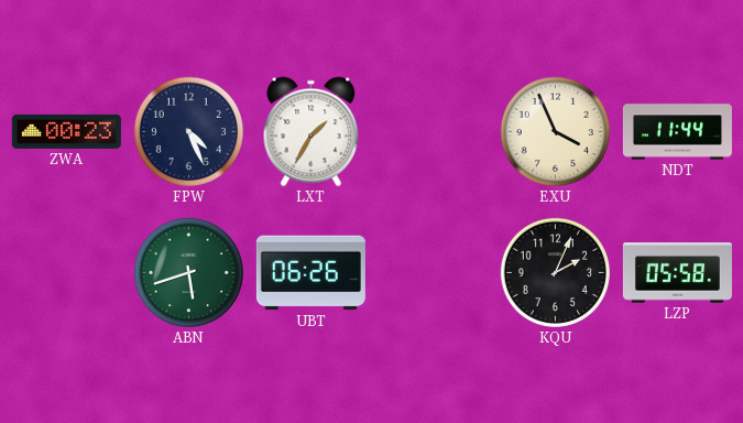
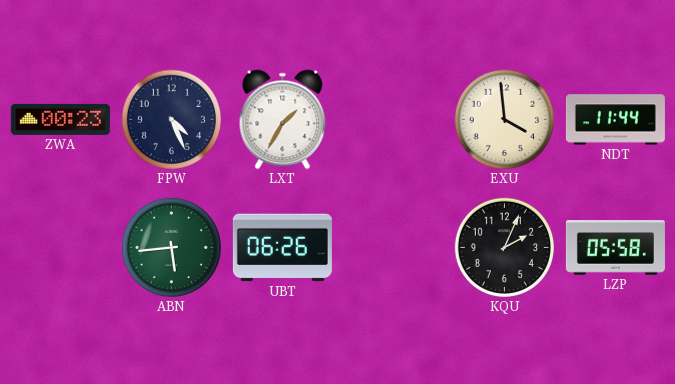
EXU: 3:56 -> 3:59 (504, 119)
ABN: 5:42 -> 5:44 (171, 247)
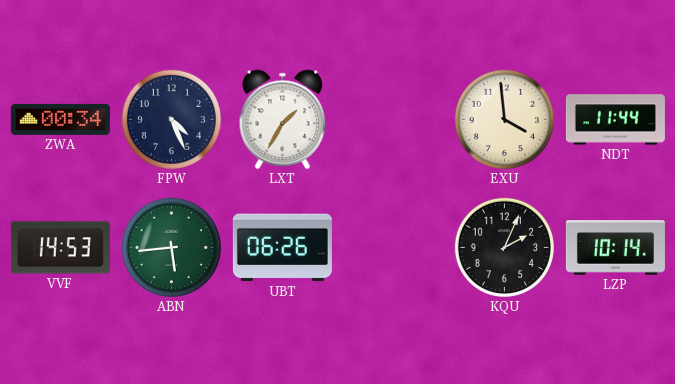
ZWA: 00:23 -> 00:34 (60, 119)
VVF: none -> 14:53 (60, 248)
LZP: 05:58 -> 10:14 (615, 248)
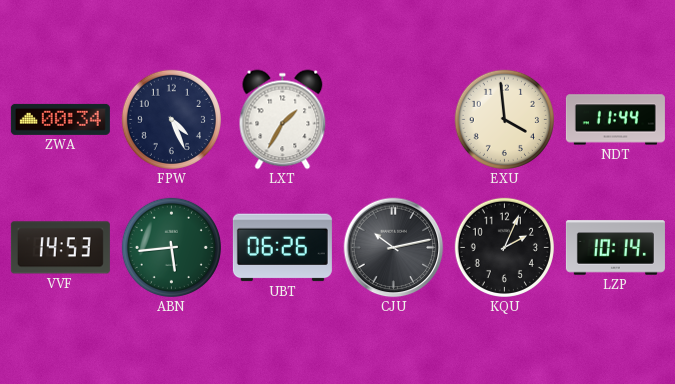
CJU: none -> 10:13 (394, 248)
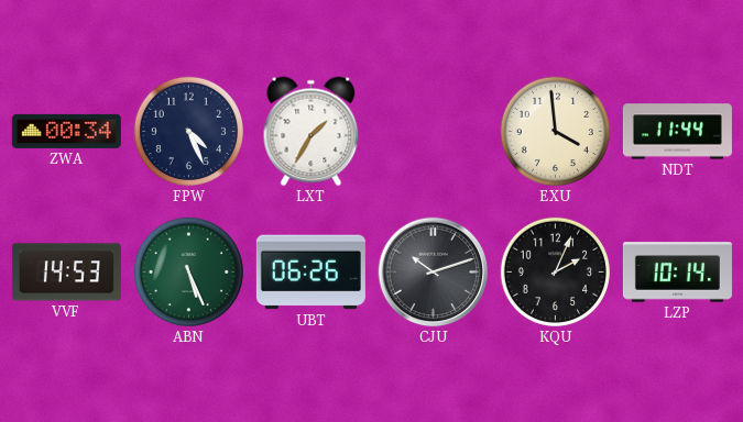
ABN: 5:44 -> 5:26 (188, 271)
CJU: 10:13 -> 10:12 (434, 273)
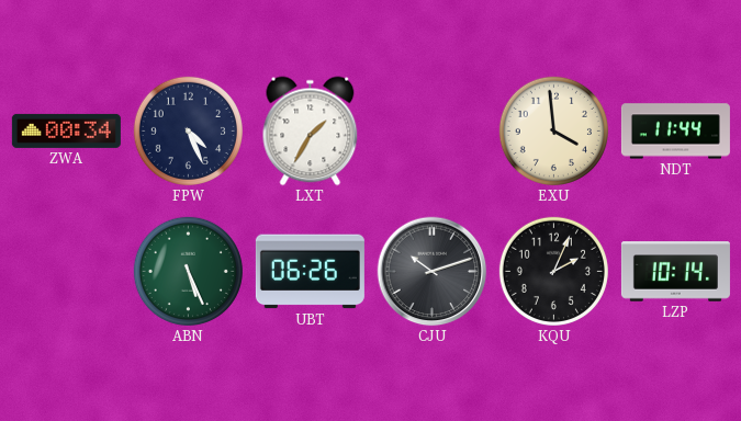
VVF: 14:53 -> none (66, 273)
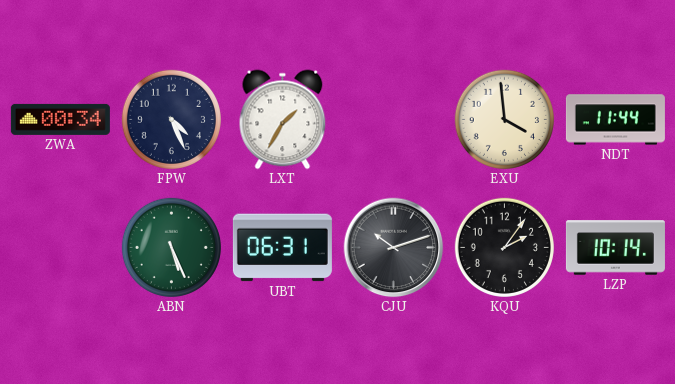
UBT: 06:26 -> 06:31 (282, 248)
KQU: 2:04 -> 2:06 (504, 247)
